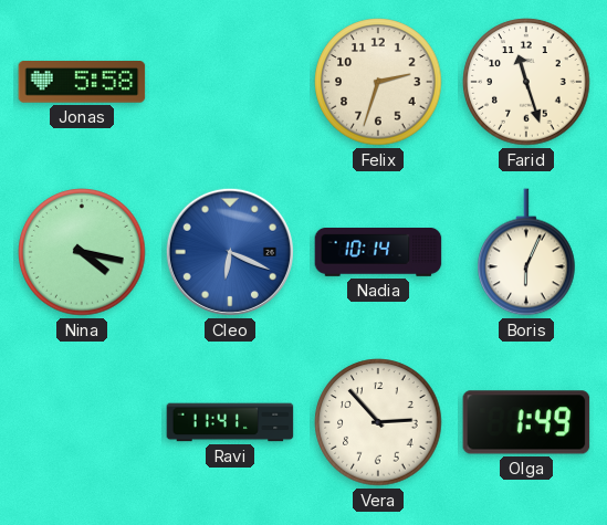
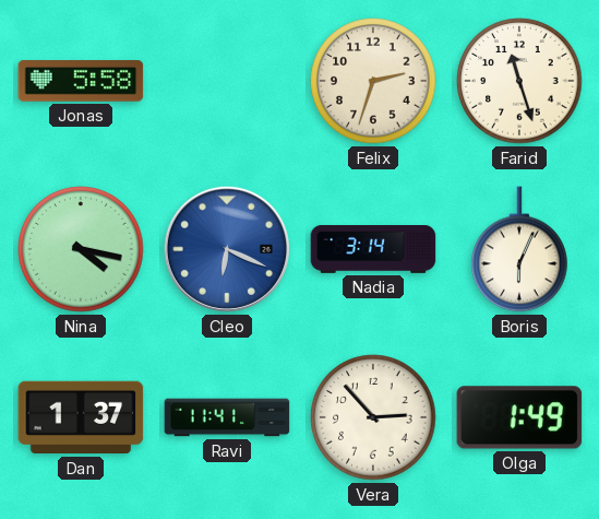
Nadia: 10:14 -> 3:14 (373, 250)
Dan: none -> 1:37 (81, 417)
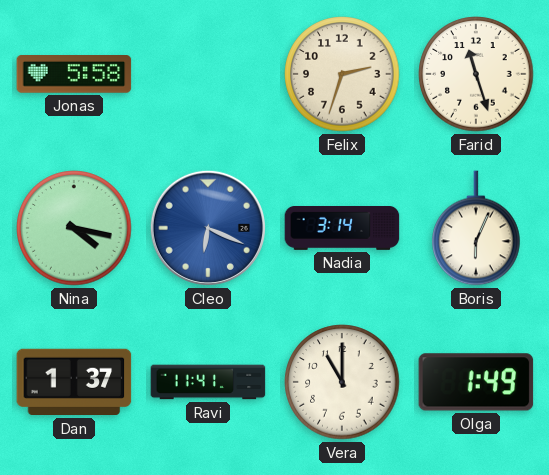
Vera: 2:53 -> 11:00 (342, 382)
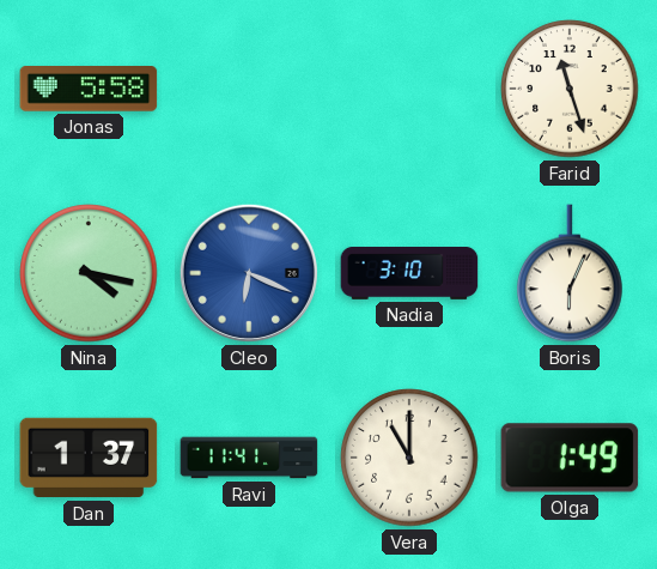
Felix: 2:33 -> none (342, 74)
Nadia: 3:14 -> 3:10 (409, 274)
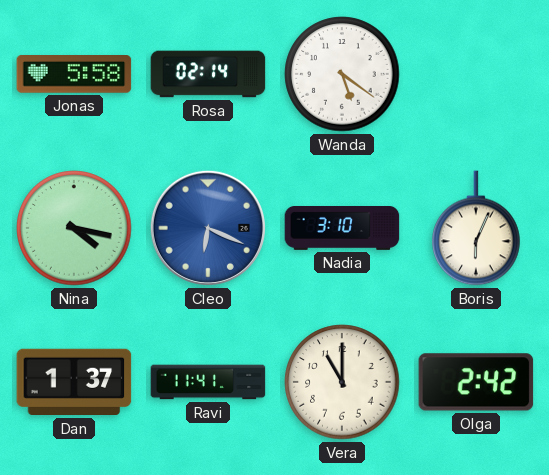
Rosa: none -> 02:14 (208, 74)
Wanda: none -> 5:21 (342, 74)
Farid: 11:27 -> none (570, 89)
Olga: 1:49 -> 2:42 (476, 382)
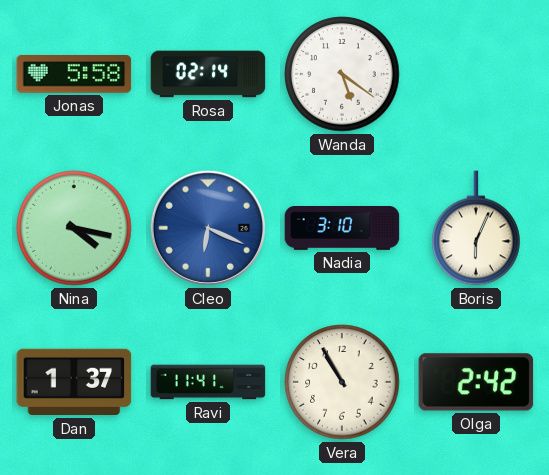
Vera: 11:00 -> 10:55 (342, 382)
